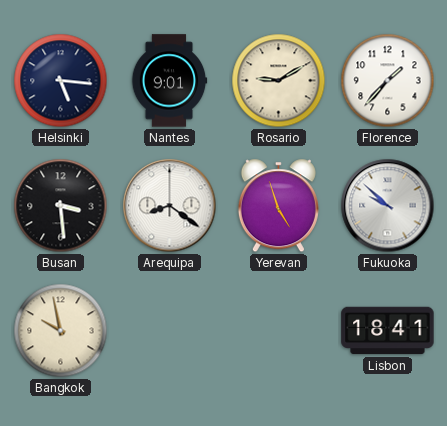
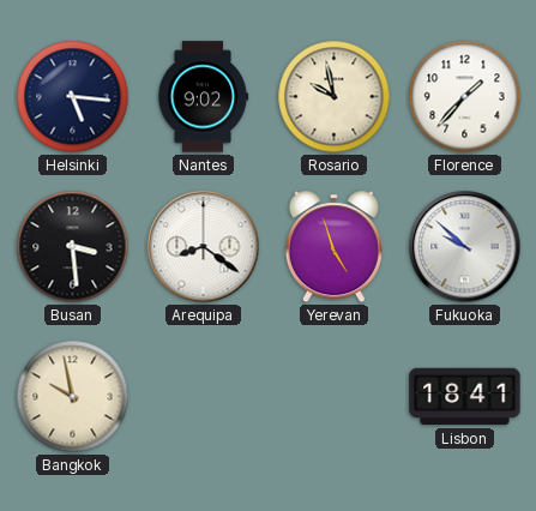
Nantes: 9:01 -> 9:02 (203, 97)
Rosario: 9:10 -> 9:58 (335, 97)
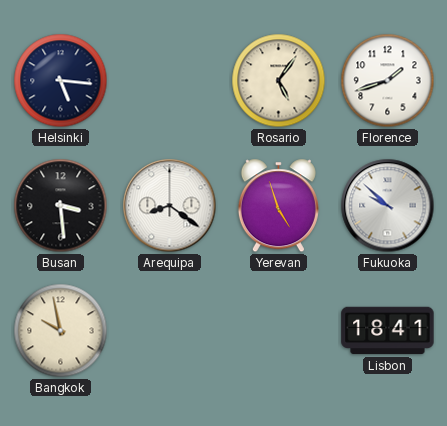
Nantes: 9:02 -> none (203, 97)
Rosario: 9:58 -> 5:06 (279, 81)
Florence: 1:37 -> 1:42 (388, 81)
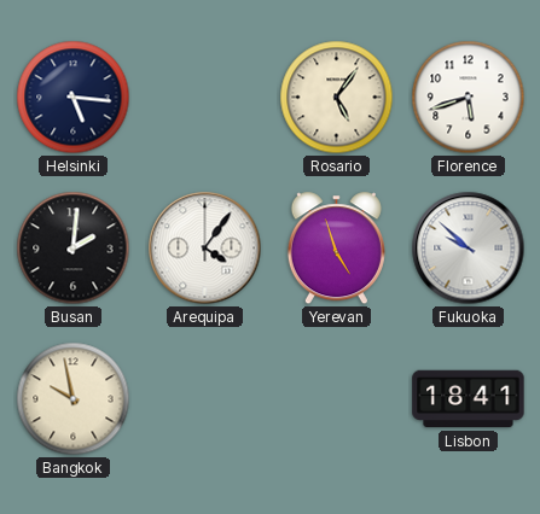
Florence: 1:42 -> 5:42 (469, 98)
Busan: 3:29 -> 2:01 (74, 249)
Arequipa: 8:21 -> 4:06 (205, 249)
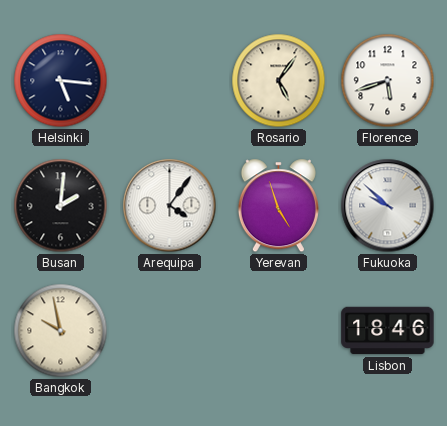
Lisbon: 18:41 -> 18:46 (388, 331)
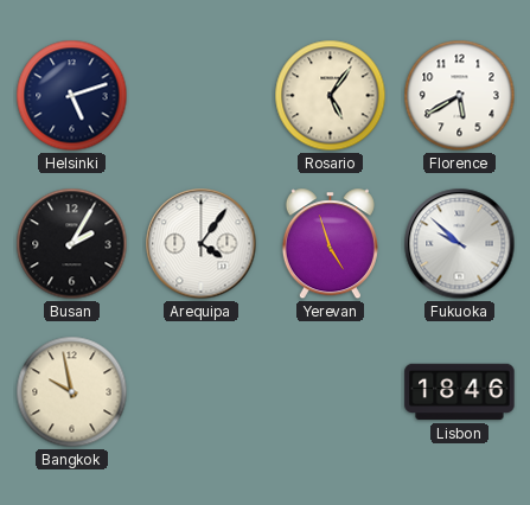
Helsinki: 5:16 -> 5:12 (72, 96)
Florence: 5:42 -> 5:40 (460, 96)
Busan: 2:01 -> 2:05 (72, 244)
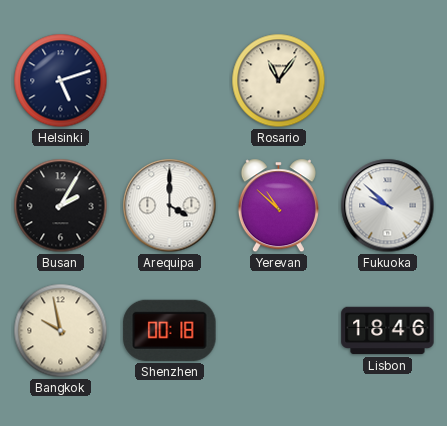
Rosario: 5:06 -> 11:06 (279, 81)
Florence: 5:40 -> none (460, 96)
Arequipa: 4:06 -> 4:00 (170, 206)
Yerevan: 4:57 -> 10:52 (278, 206)
Shenzhen: none -> 00:18 (170, 330)
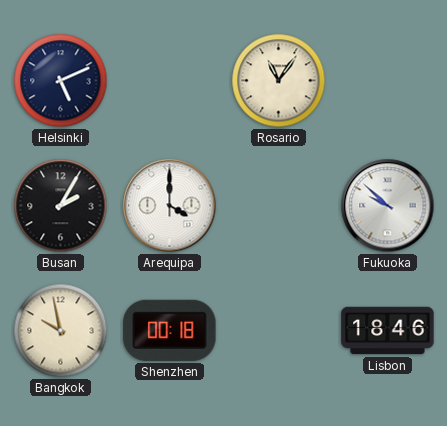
Helsinki: 5:12 -> 5:11 (61, 81)
Yerevan: 10:52 -> none (278, 206)
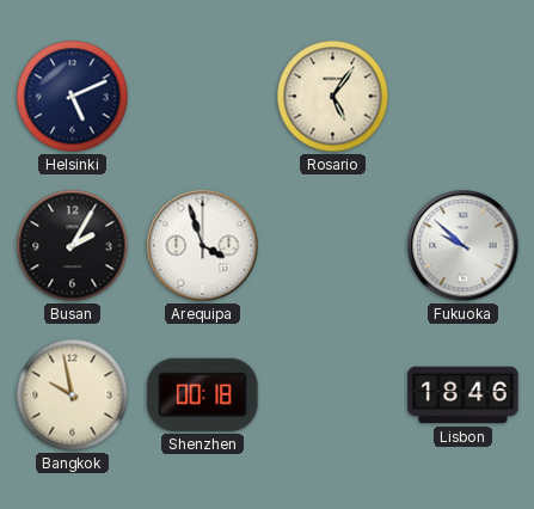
Rosario: 11:06 -> 5:06 (333, 97)
Arequipa: 4:00 -> 3:57 (203, 246)
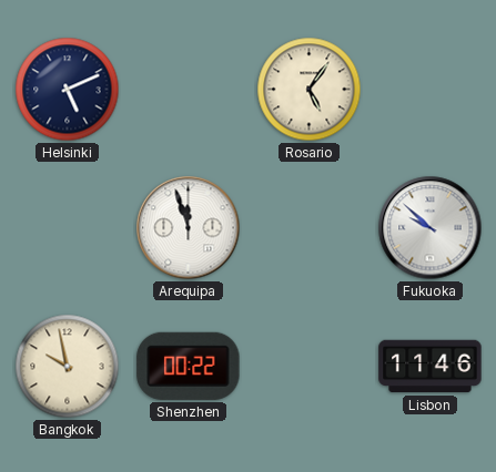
Busan: 2:05 -> none (73, 246)
Arequipa: 3:57 -> 11:57 (189, 228)
Shenzhen: 00:18 -> 00:22 (189, 366)
Lisbon: 18:46 -> 11:46 (431, 367)
